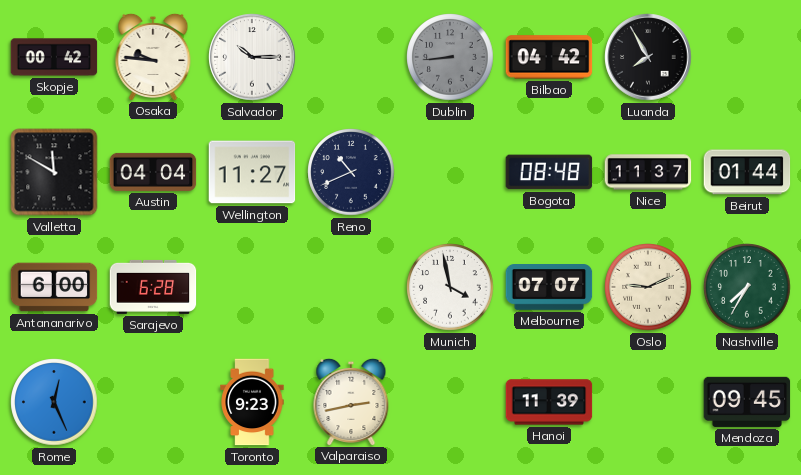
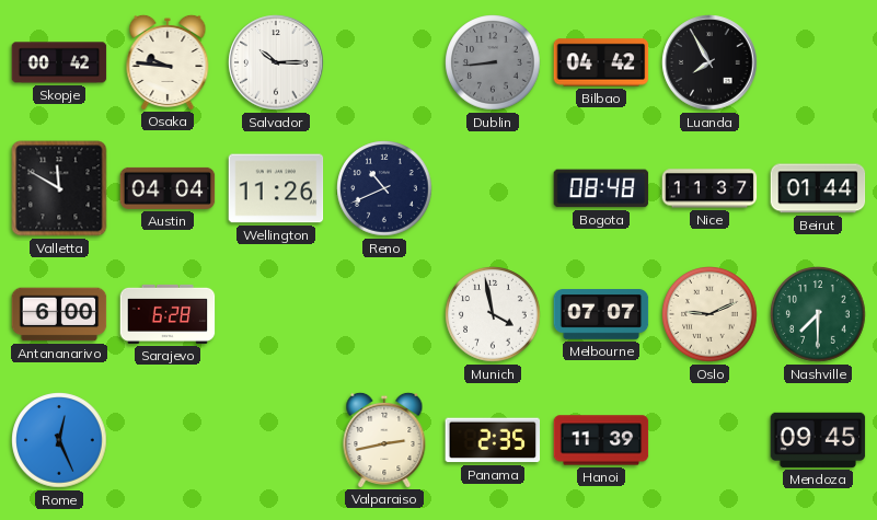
Wellington: 11:27 -> 11:26 (276, 188)
Nashville: 7:35 -> 7:30 (818, 314)
Toronto: 9:23 -> none (252, 402)
Panama: none -> 2:35 (493, 440)
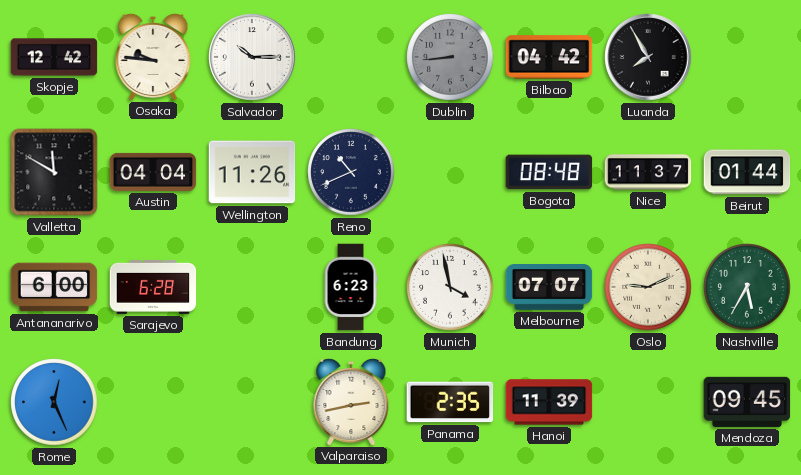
Skopje: 00:42 -> 12:42 (54, 57)
Bandung: none -> 6:23 (351, 287)
Nashville: 7:30 -> 5:35 (747, 287)
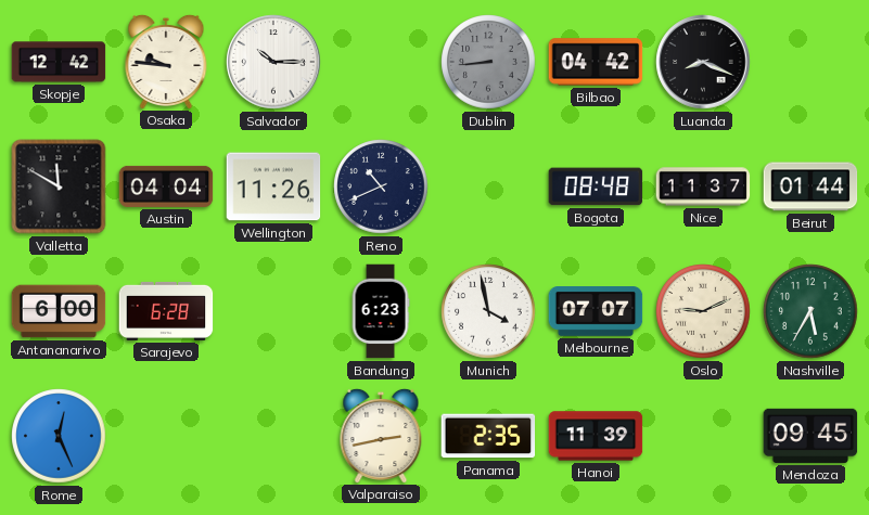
Luanda: 7:55 -> 8:19 (703, 62)
